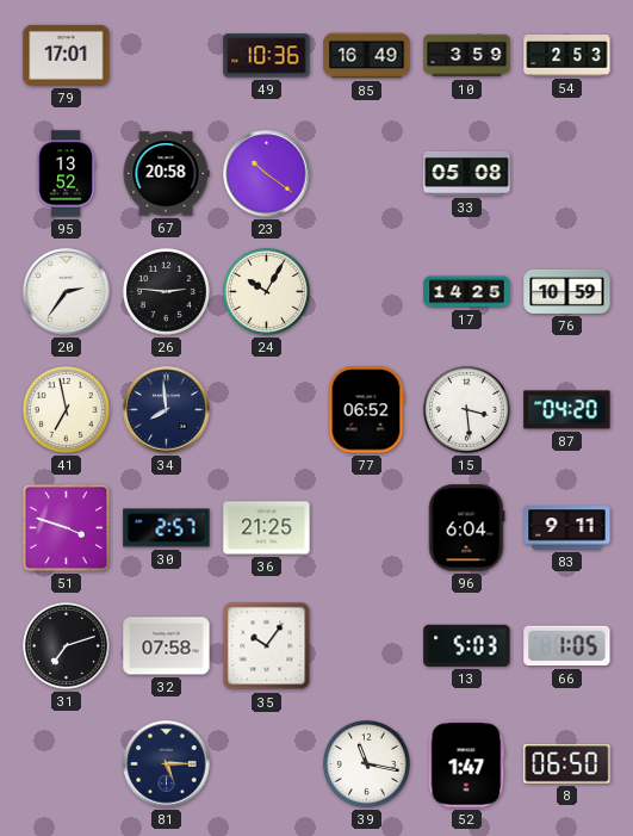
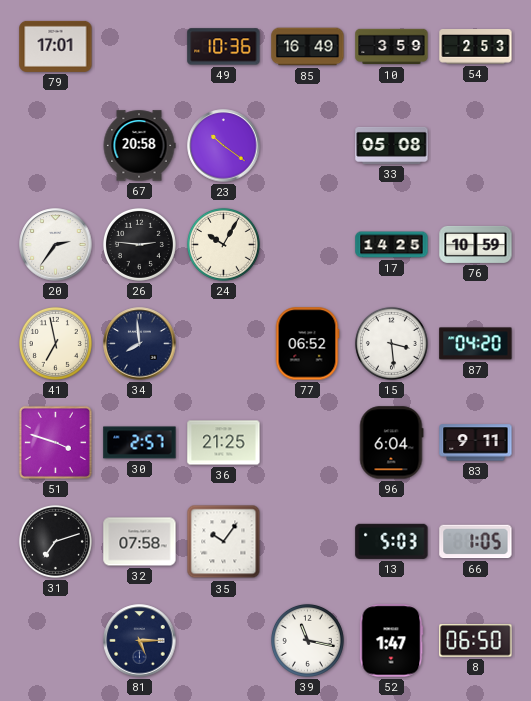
95: 13:52 -> none (66, 174)
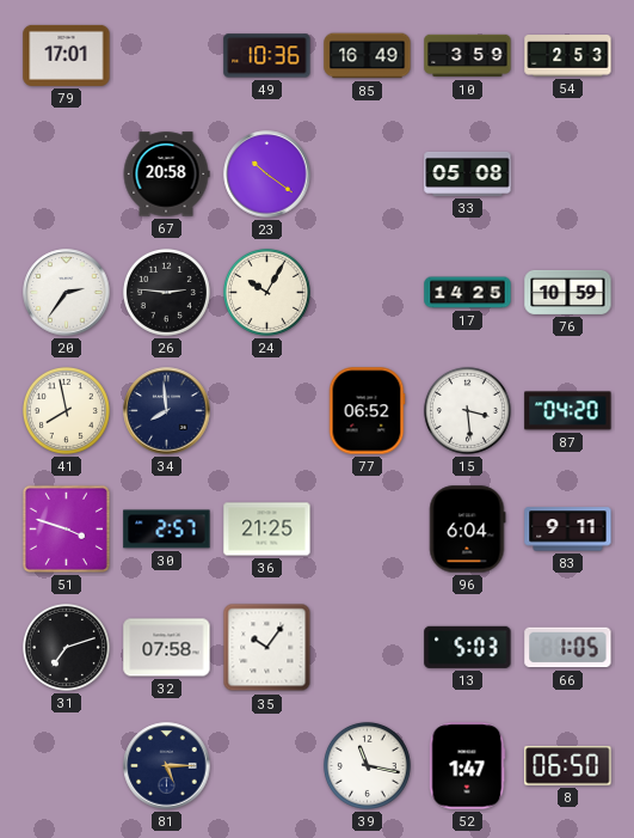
41: 6:58 -> 7:58 (66, 410)
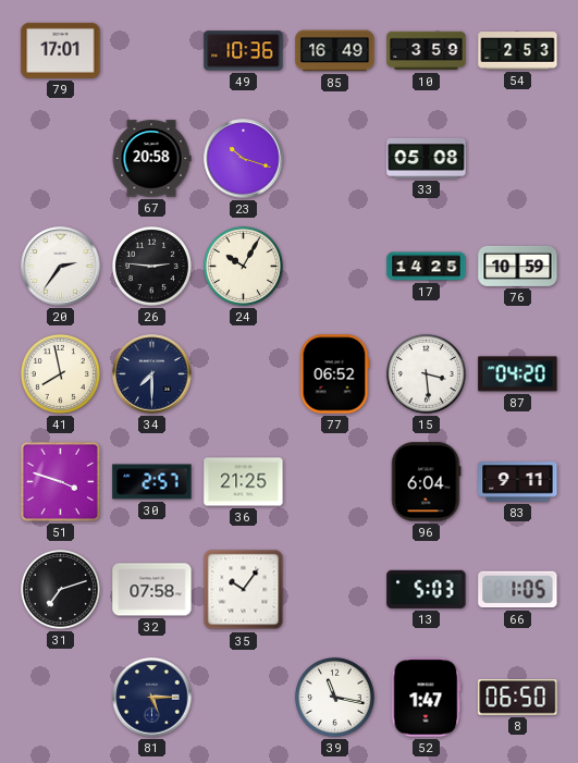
23: 10:21 -> 10:18 (244, 159)
34: 7:59 -> 7:30 (152, 374)
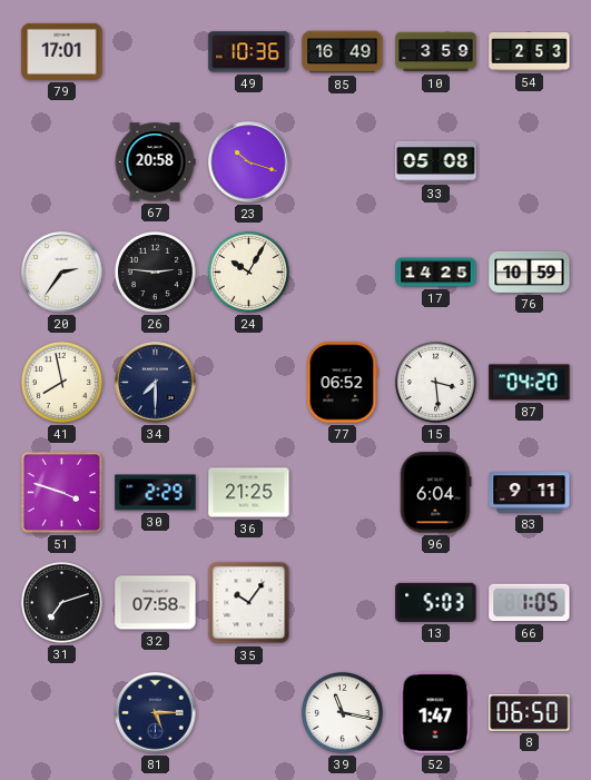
30: 2:57 -> 2:29 (156, 493)
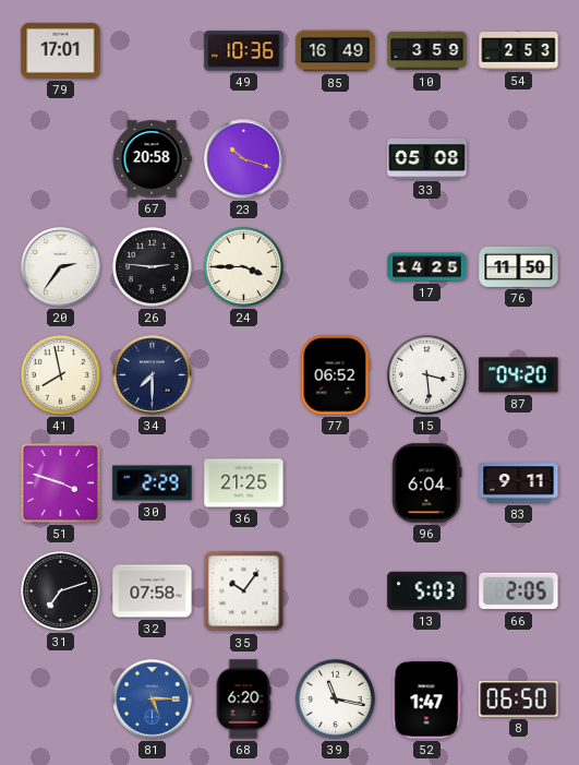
24: 10:05 -> 3:45 (243, 266)
76: 10:59 -> 11:50 (519, 266)
66: 1:05 -> 2:05 (519, 591)
81 dial: navy -> blue (153, 700)
68: none -> 6:20 (243, 700)
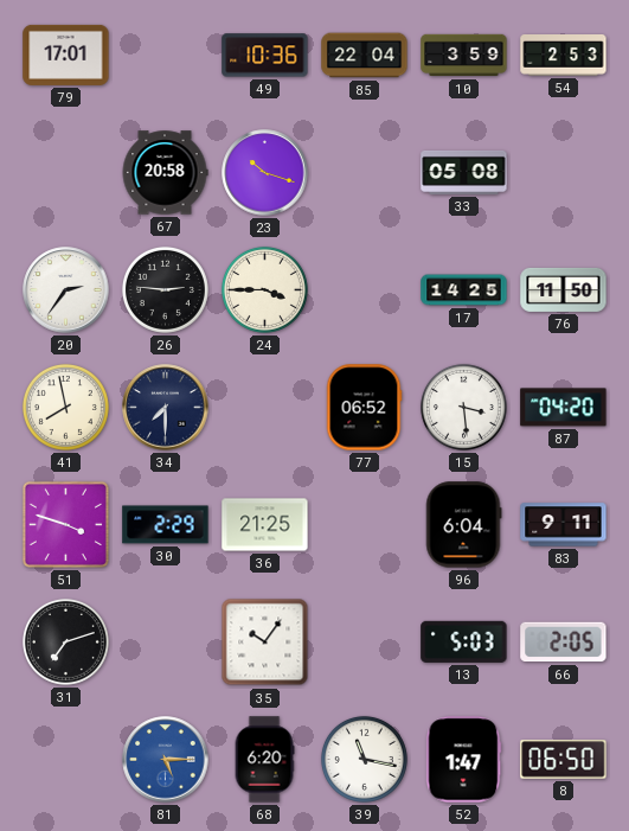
85: 16:49 -> 22:04 (365, 56)
32: 07:58 -> none (153, 591)
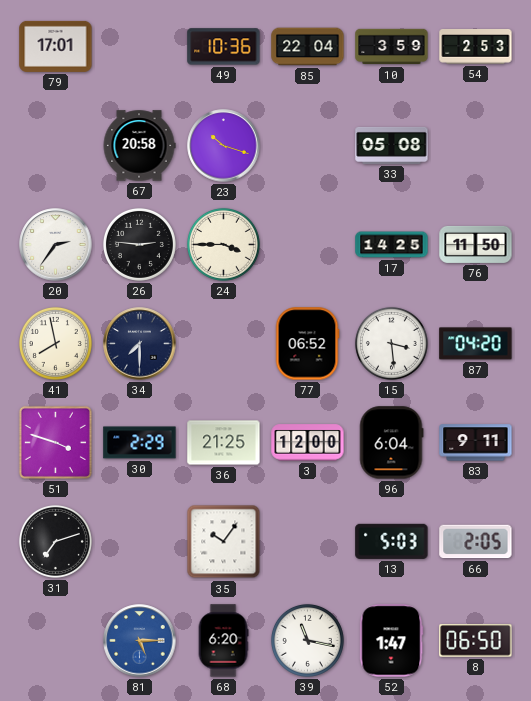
3: none -> 12:00 (308, 443)
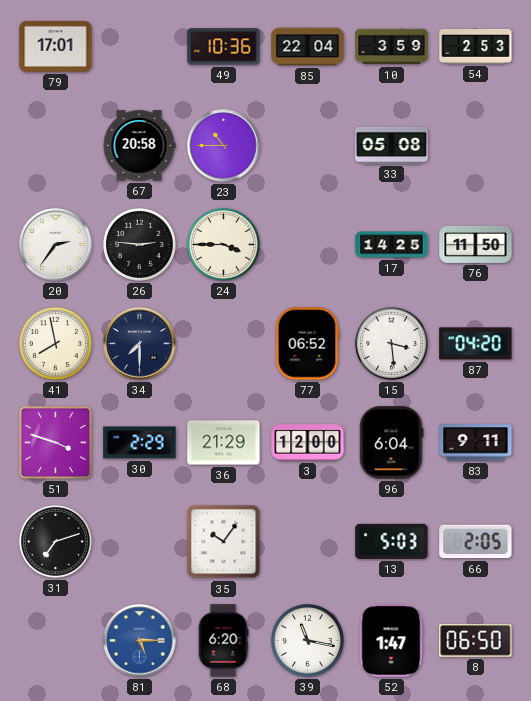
23: 10:18 -> 10:45 (224, 146)
36: 21:25 -> 21:29 (224, 443)
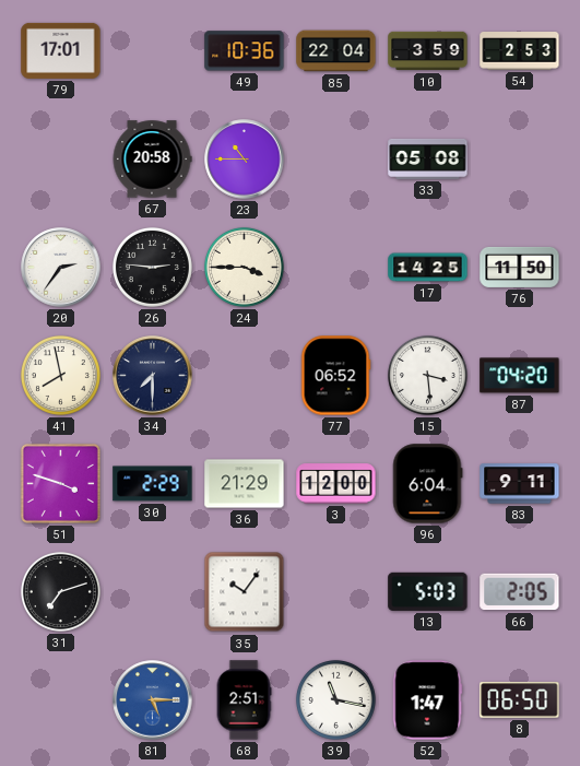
68: 6:20 -> 2:51 (244, 700)
